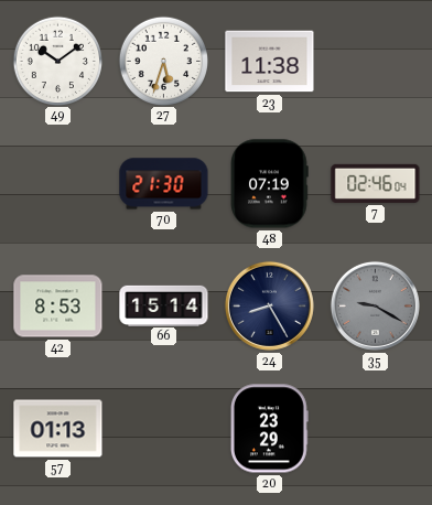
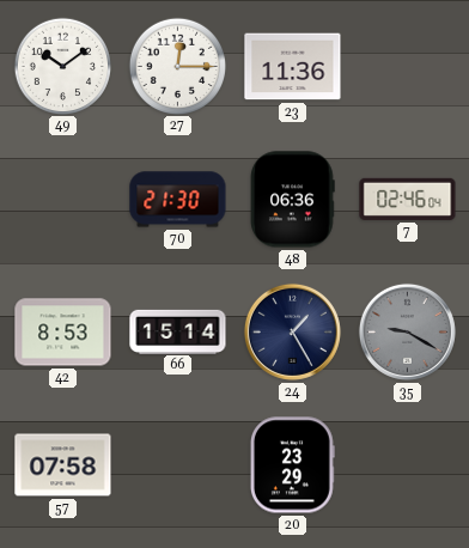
27: 5:33 -> 12:15 (177, 66)
23: 11:38 -> 11:36 (293, 67)
48: 07:19 -> 06:36 (293, 200)
24: 8:25 -> 1:25 (292, 331)
57: 01:13 -> 07:58 (63, 465)
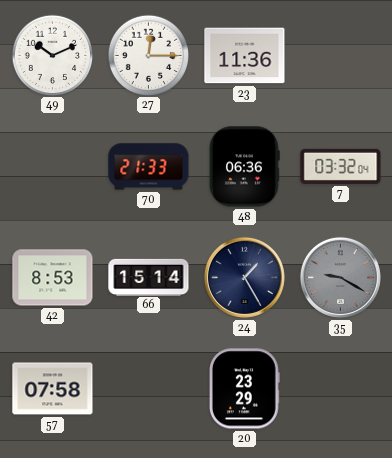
49: 10:09 -> 10:11 (52, 55)
70: 21:30 -> 21:33 (149, 167)
7: 02:46 -> 03:32 (341, 166)
